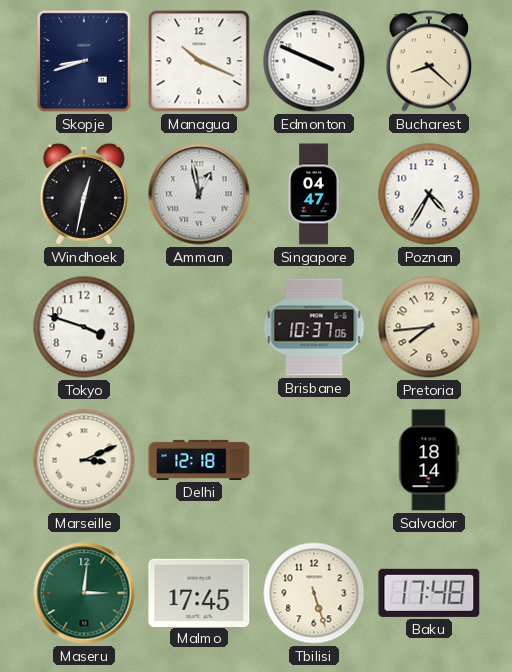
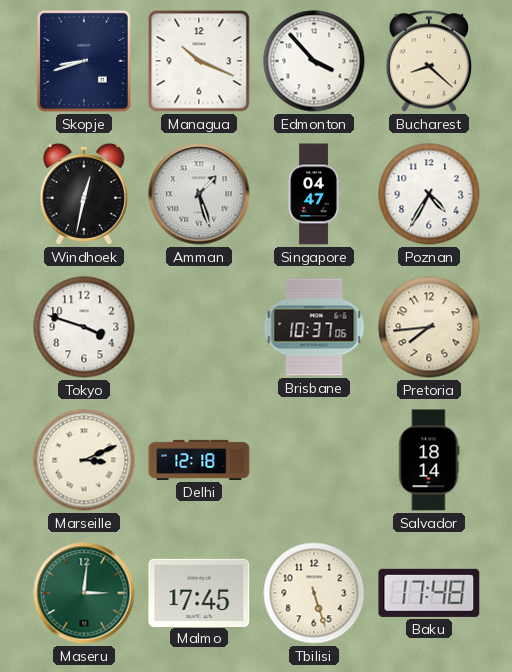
Edmonton: 3:49 -> 3:53 (314, 61)
Amman: 12:58 -> 1:27 (199, 194)
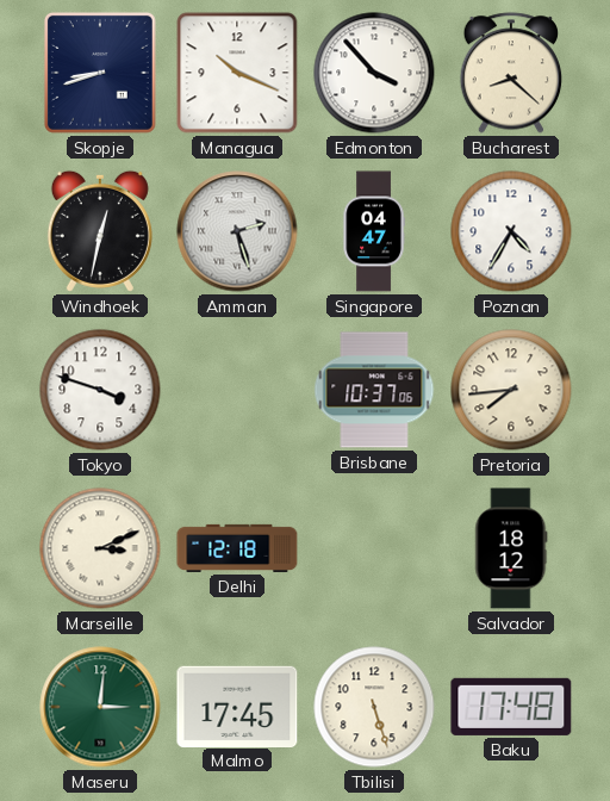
Amman: 1:27 -> 2:27 (237, 231)
Salvador: 18:14 -> 18:12 (511, 548)
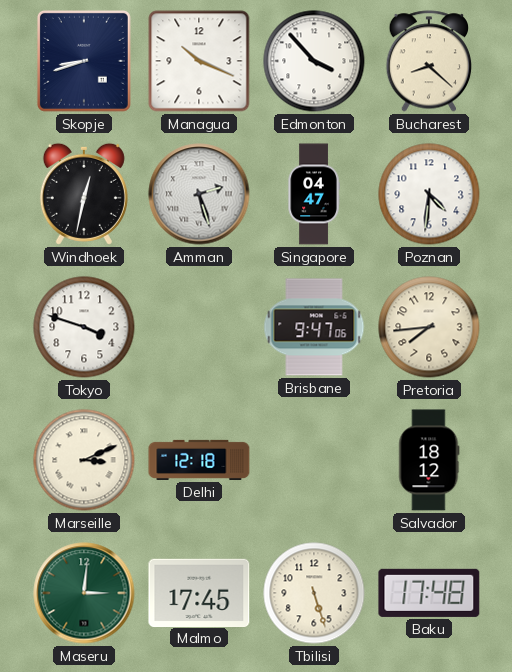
Poznan: 4:35 -> 4:31 (429, 194)
Brisbane: 10:37 -> 9:47 (314, 327)
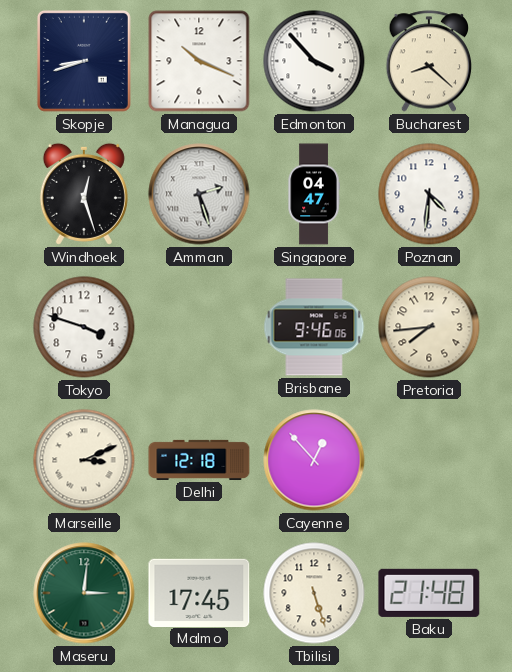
Windhoek: 12:32 -> 12:27 (84, 194)
Brisbane: 9:47 -> 9:46 (314, 327)
Cayenne: none -> 12:53 (314, 460)
Salvador: 18:12 -> none (429, 460)
Baku: 17:48 -> 21:48 (429, 593)
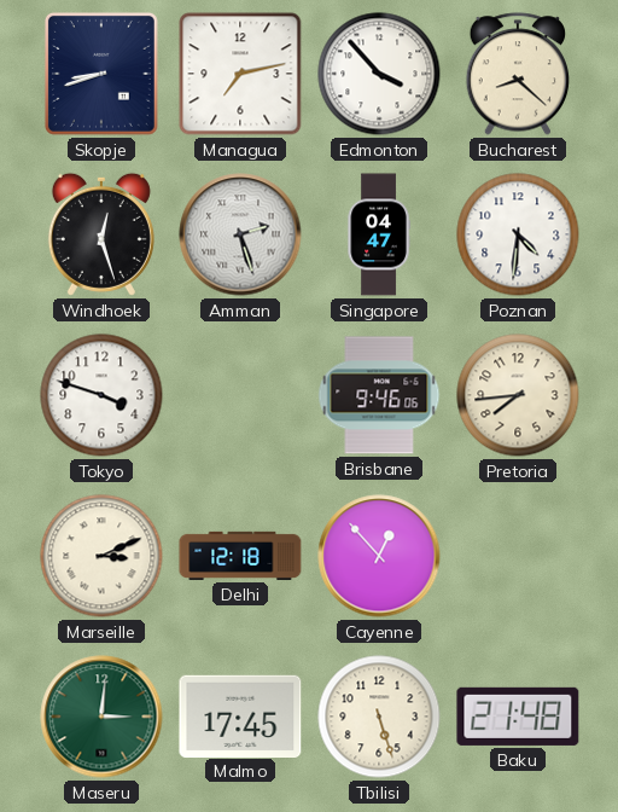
Managua: 10:19 -> 7:13 (240, 74)
